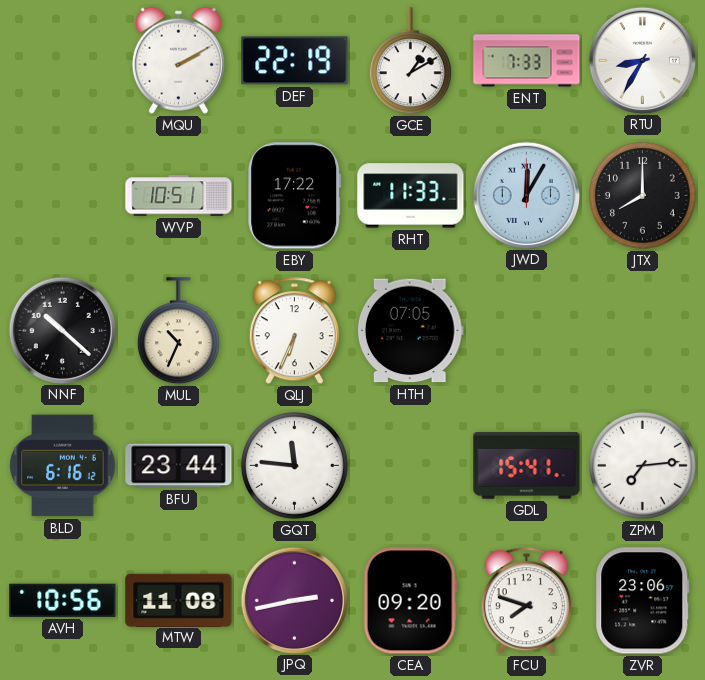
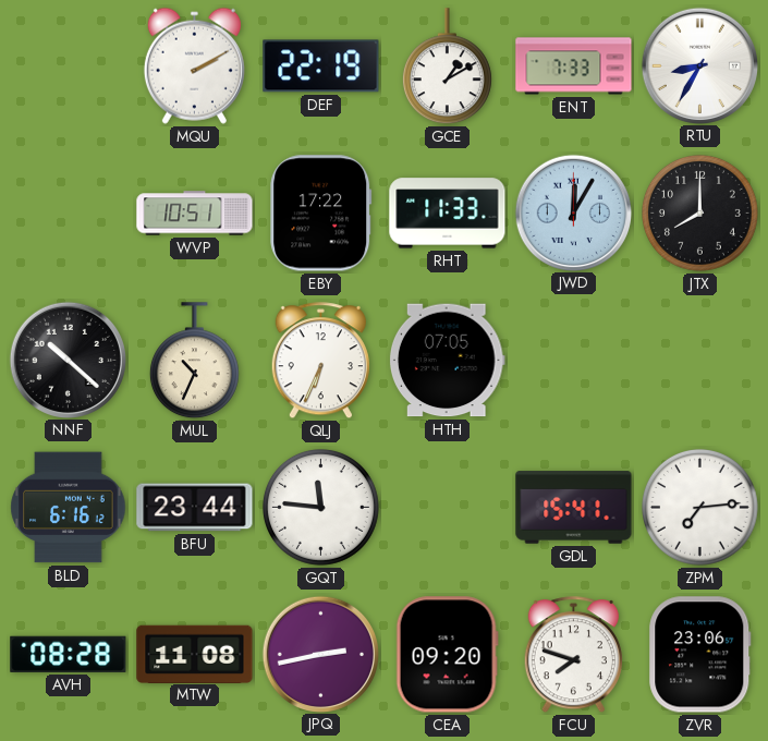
AVH: 10:56 -> 08:28 (69, 654)
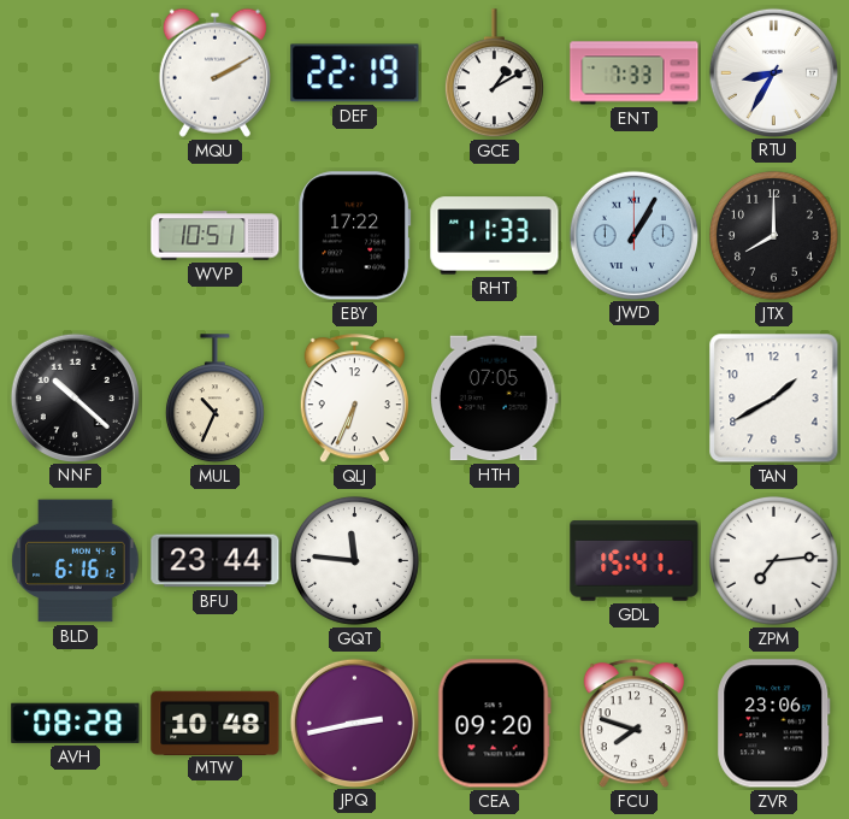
JWD: 12:05 -> 1:05 (633, 235)
TAN: none -> 1:40 (774, 399)
MTW: 11:08 -> 10:48 (216, 723)
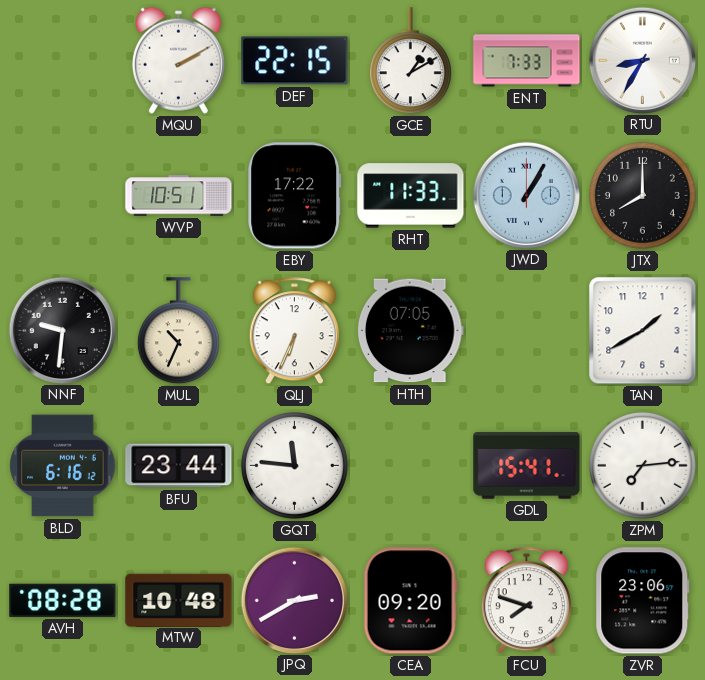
DEF: 22:19 -> 22:15 (295, 61)
NNF: 10:22 -> 9:31 (62, 330)
JPQ: 2:43 -> 2:40 (294, 600)
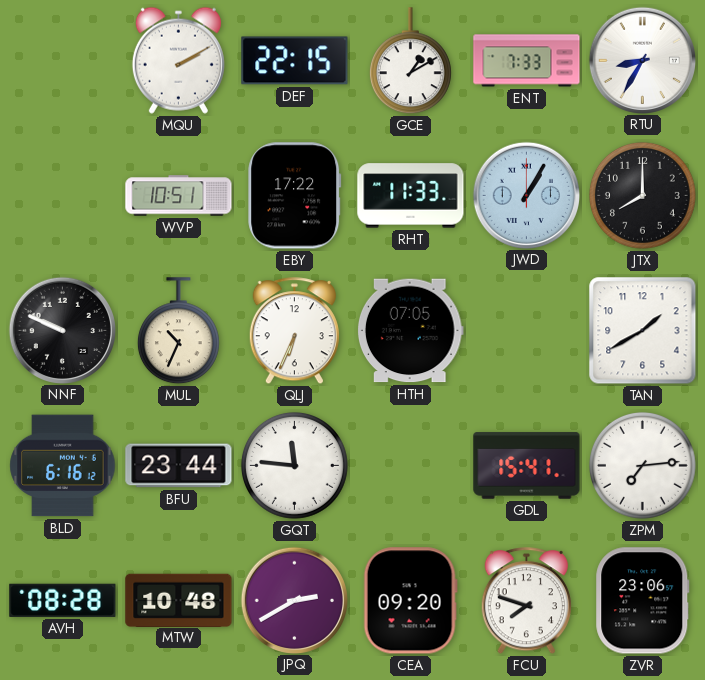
NNF: 9:31 -> 9:49 (62, 330)
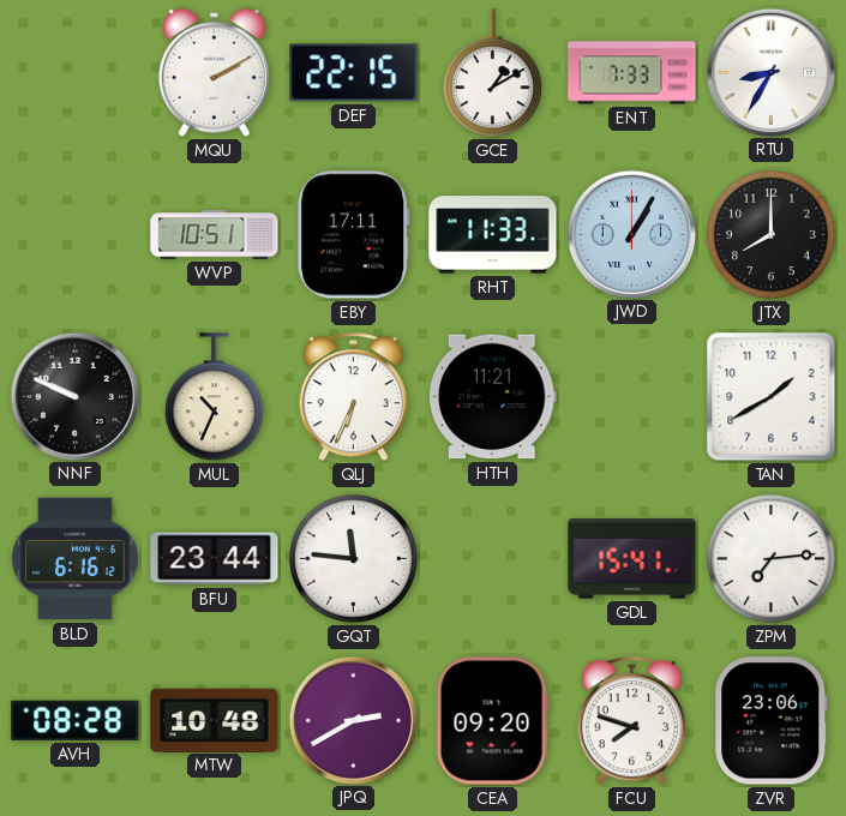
EBY: 17:22 -> 17:11 (354, 235)
HTH: 07:05 -> 11:21 (492, 397)
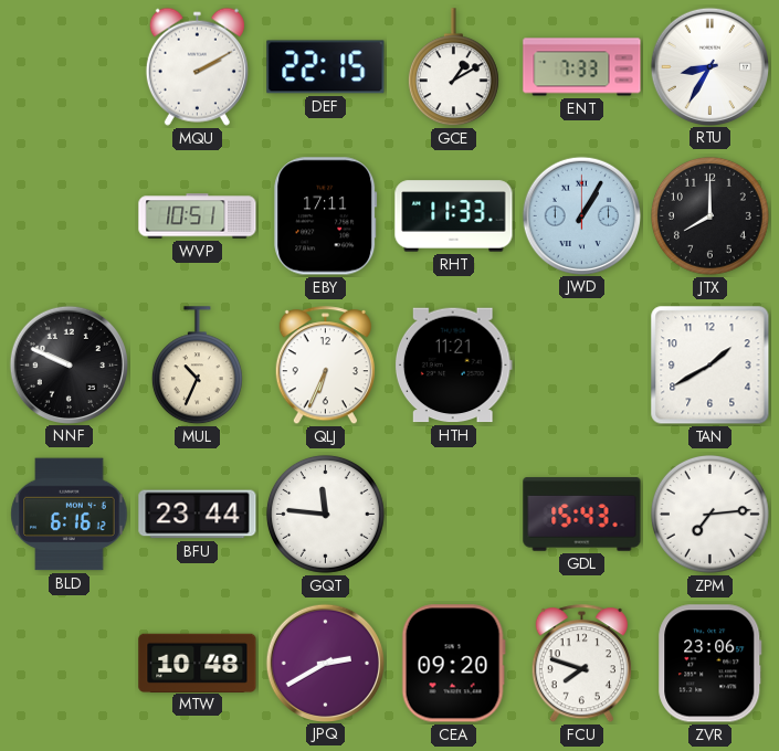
GDL: 15:41 -> 15:43 (582, 515)
AVH: 08:28 -> none (76, 720)
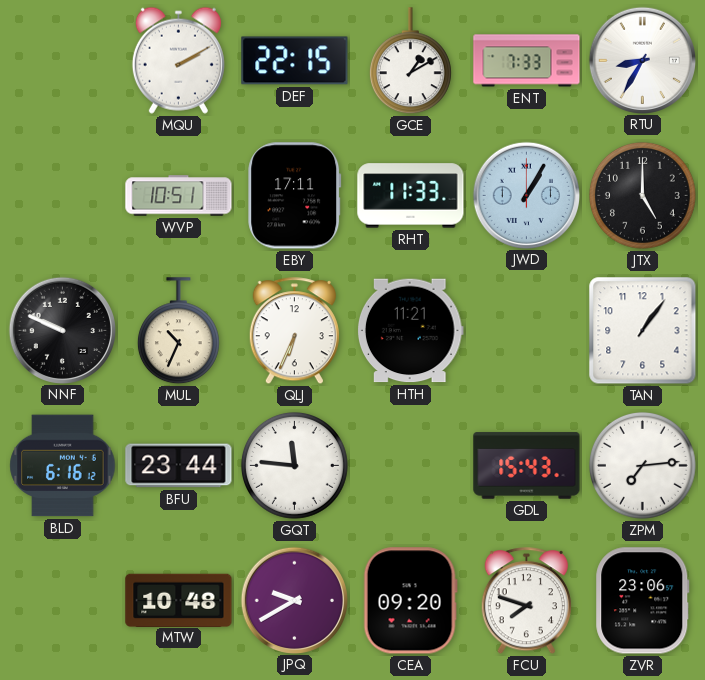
JTX: 8:00 -> 5:00 (642, 195)
TAN: 1:40 -> 1:06 (643, 331)
JPQ: 2:40 -> 9:40 (294, 600)
